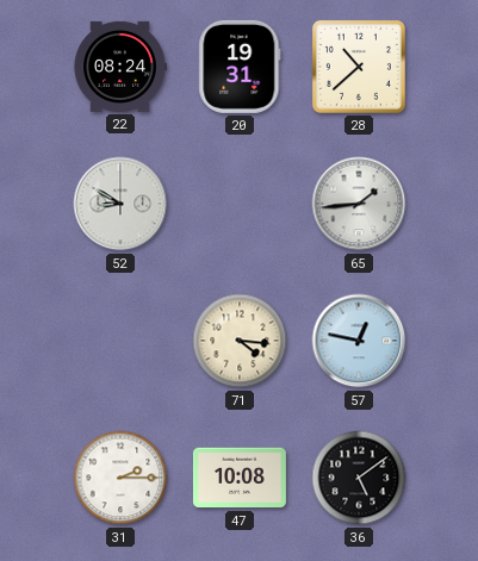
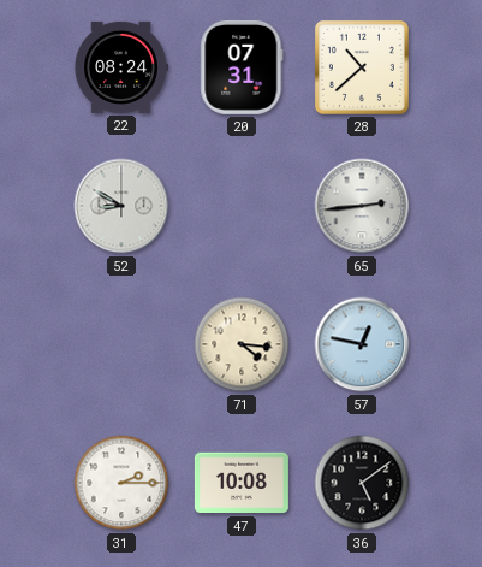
20: 19:31 -> 07:31 (242, 67)
65: 1:44 -> 2:44 (362, 206)
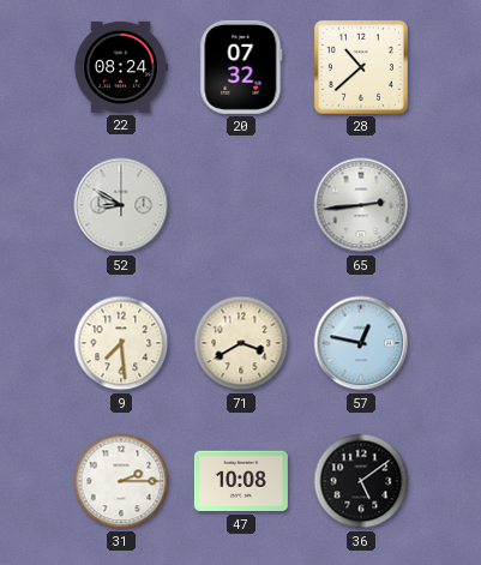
20: 07:31 -> 07:32 (241, 67)
9: none -> 7:29 (121, 343)
71: 4:16 -> 3:40 (241, 343)
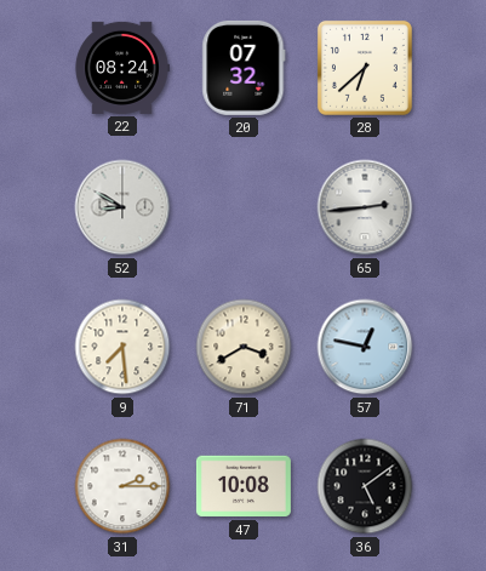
28: 10:38 -> 6:38 (365, 68)
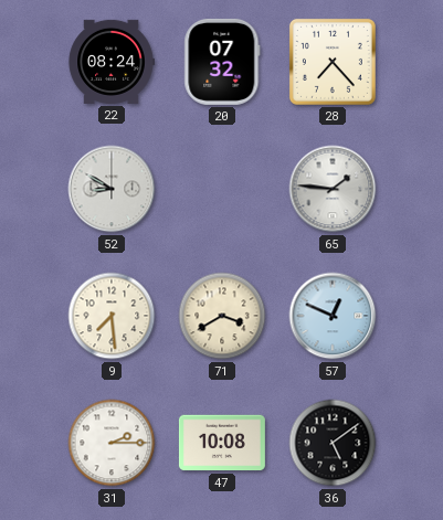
28: 6:38 -> 7:23 (333, 62)
65: 2:44 -> 1:46 (333, 189)
57: 12:47 -> 12:49 (333, 316)
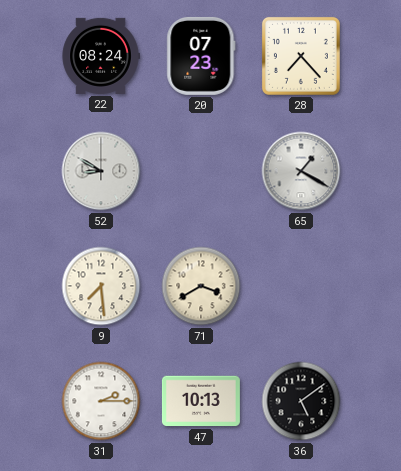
20: 07:32 -> 07:23 (201, 56)
65: 1:46 -> 1:20 (301, 171)
57: 12:49 -> none (333, 316)
47: 10:08 -> 10:13 (201, 401)
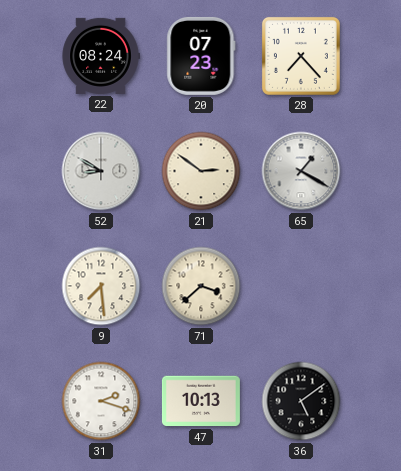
21: none -> 2:51 (201, 171)
71: 3:40 -> 3:38 (201, 286)
31: 2:15 -> 2:18 (101, 401)
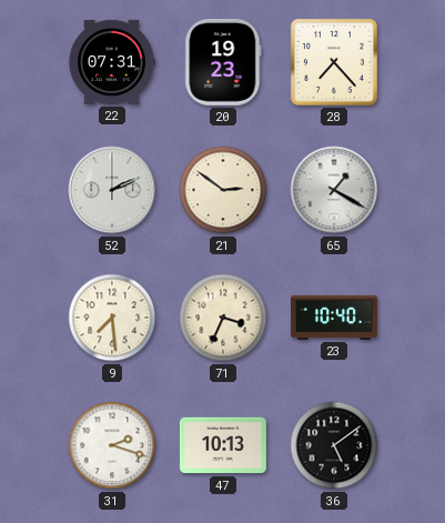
22: 08:24 -> 07:31 (112, 62)
20: 07:23 -> 19:23 (223, 62)
52: 8:50 -> 2:11 (112, 190)
71: 3:38 -> 3:34 (223, 318)
23: none -> 10:40 (334, 318)
